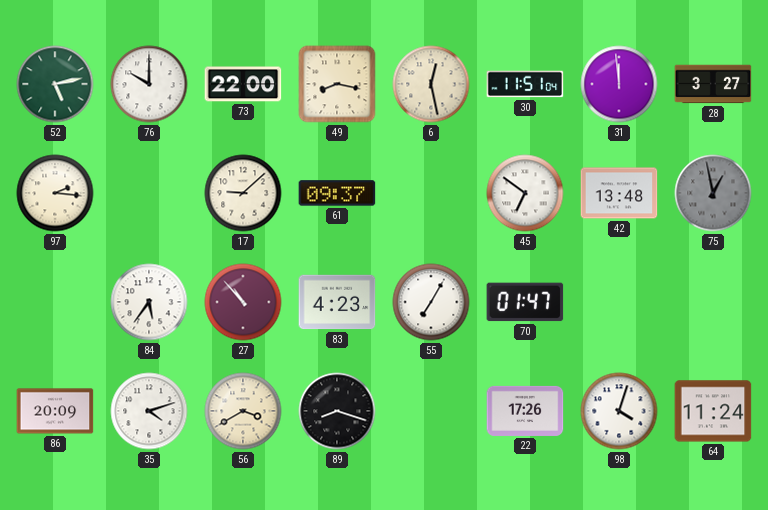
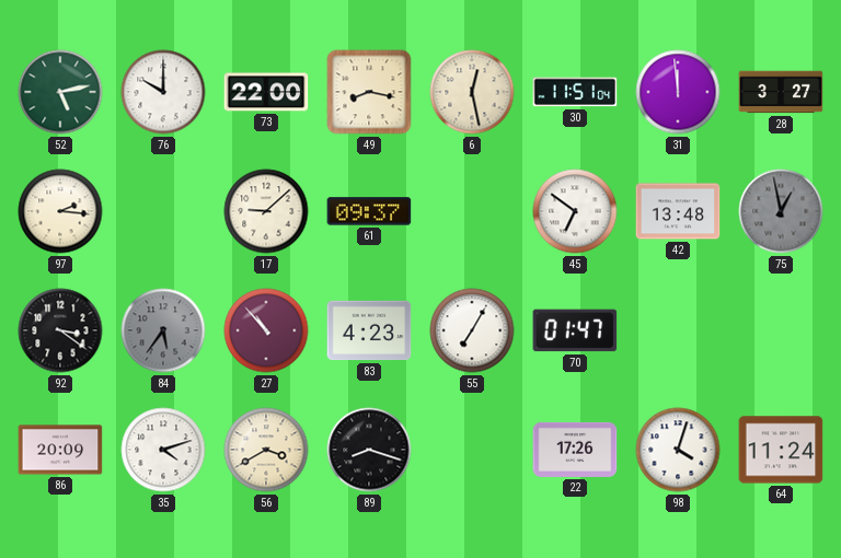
92: none -> 3:21 (60, 330)
84 dial: white -> grey (163, 330)
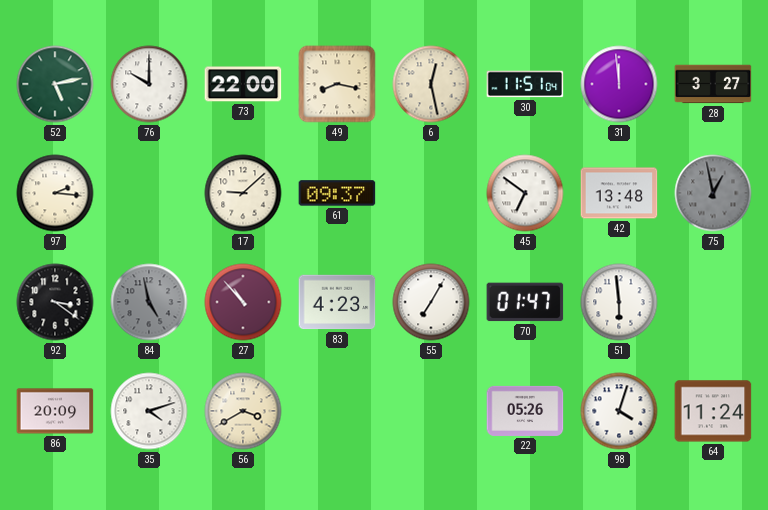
84: 5:36 -> 4:58 (149, 302)
51: none -> 5:59 (619, 302)
89: 8:18 -> none (369, 450)
22: 17:26 -> 05:26 (525, 411)
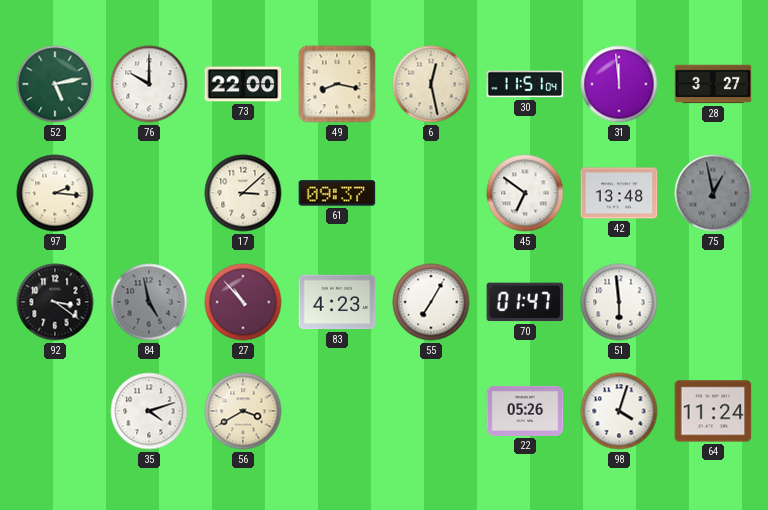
17: 9:08 -> 3:08 (243, 193)
86: 20:09 -> none (55, 411)
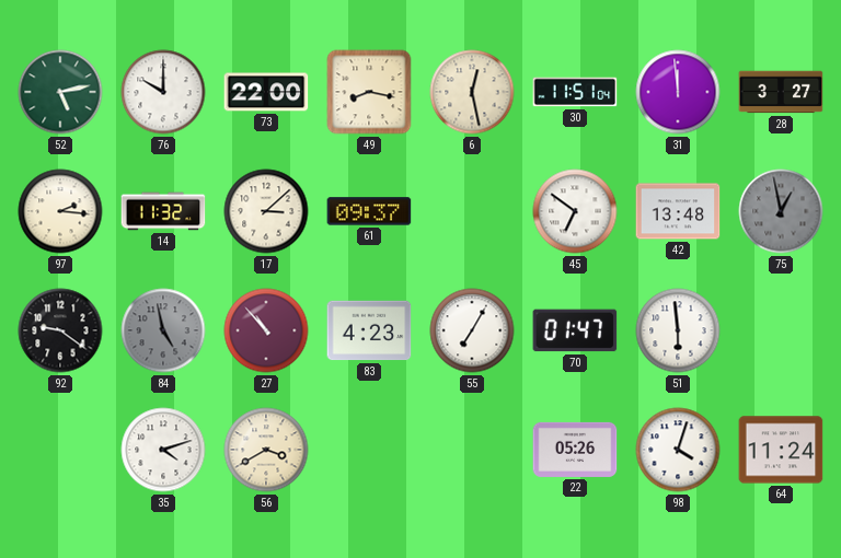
14: none -> 11:32 (163, 211)
92: 3:21 -> 9:21 (60, 330)
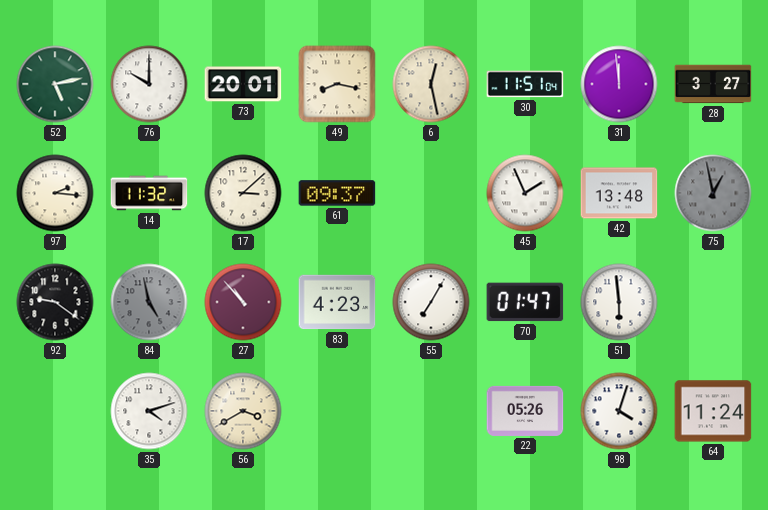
73: 22:00 -> 20:01 (243, 84)
45: 6:51 -> 1:56 (525, 193)
